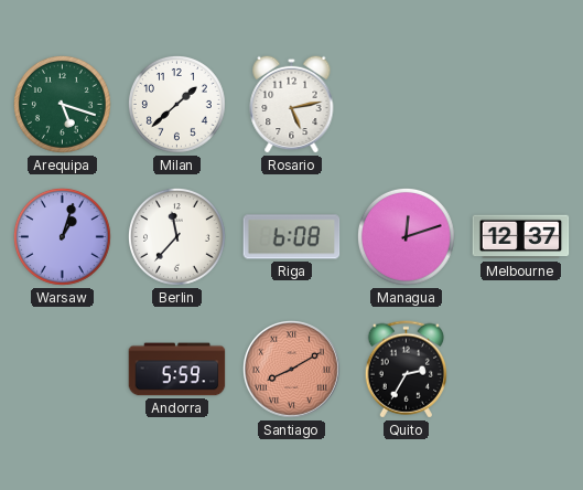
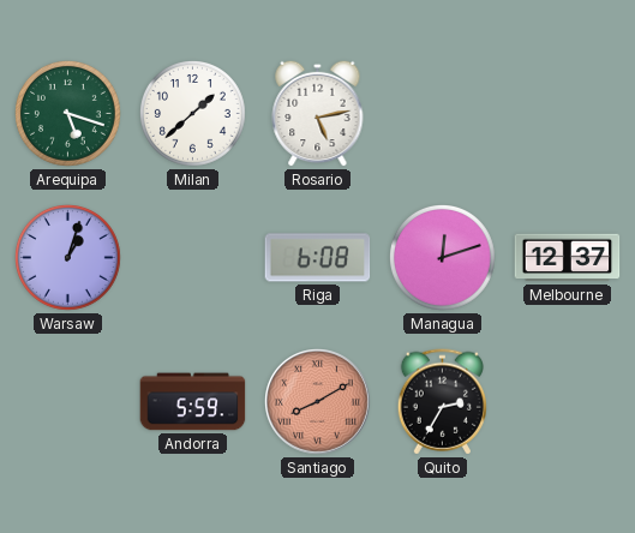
Berlin: 11:37 -> none (177, 237)
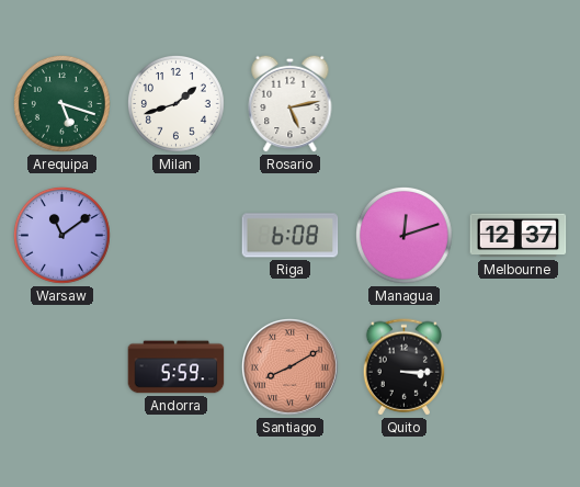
Milan: 1:38 -> 1:42 (177, 104)
Warsaw: 1:03 -> 11:09 (62, 236)
Quito: 2:35 -> 3:15 (403, 367)
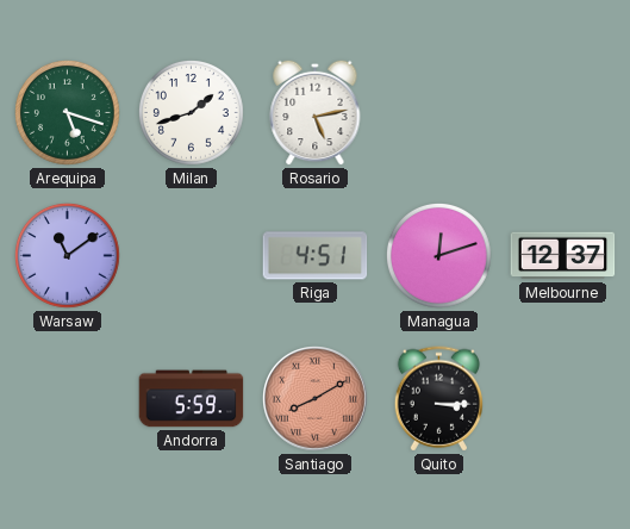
Riga: 6:08 -> 4:51 (316, 256)
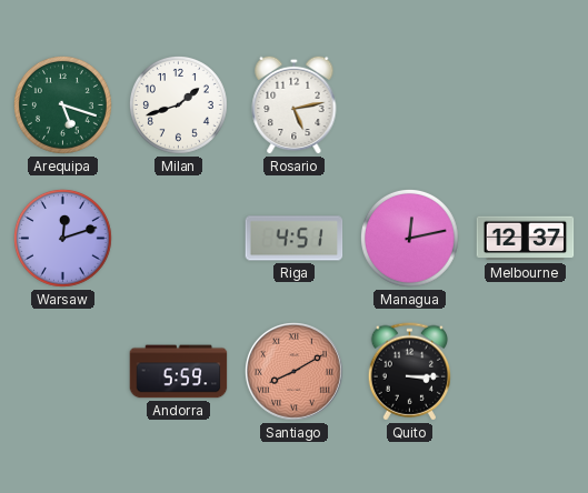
Warsaw: 11:09 -> 12:12 (63, 239)
Managua: 12:12 -> 12:13 (410, 239)
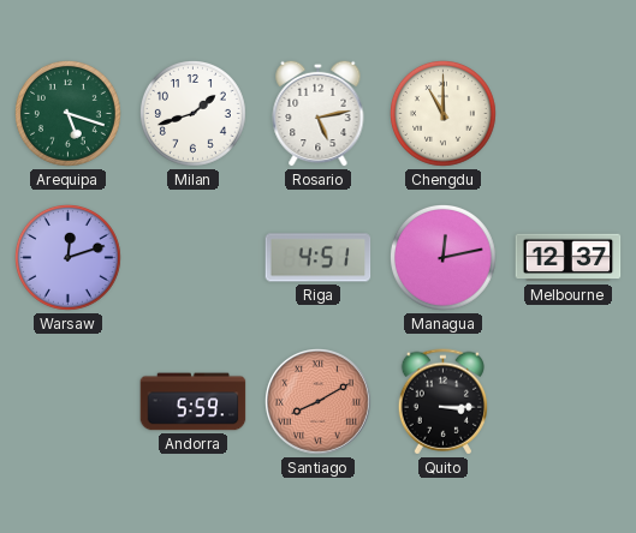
Chengdu: none -> 11:00 (444, 114)
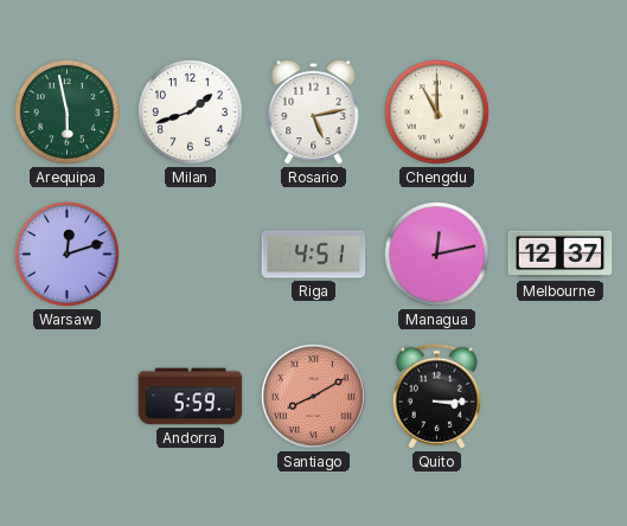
Arequipa: 5:18 -> 5:58 (68, 113)
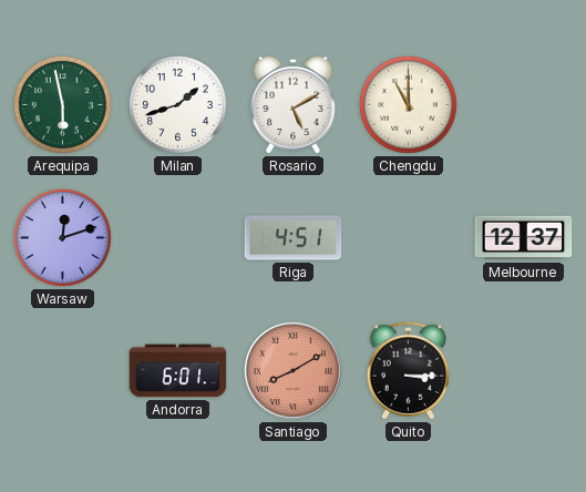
Rosario: 5:13 -> 5:10 (294, 104)
Managua: 12:13 -> none (437, 255)
Andorra: 5:59 -> 6:01 (178, 371)
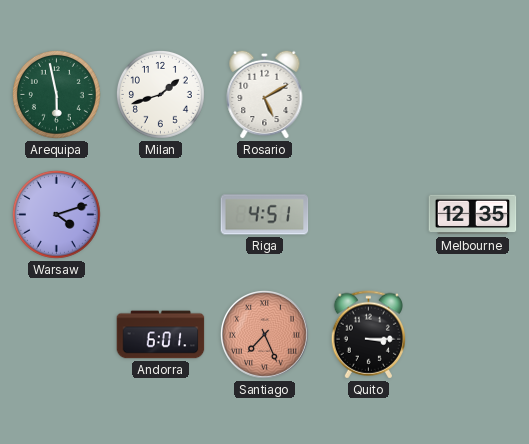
Chengdu: 11:00 -> none (409, 105)
Warsaw: 12:12 -> 4:12 (57, 215)
Melbourne: 12:37 -> 12:35 (473, 215)
Santiago: 8:10 -> 7:26 (265, 335)
